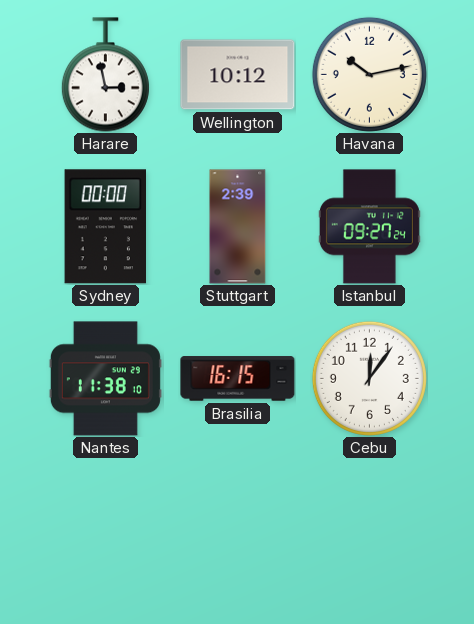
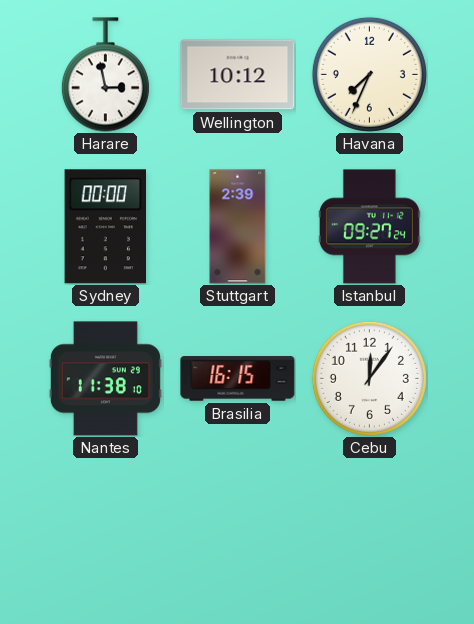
Havana: 10:13 -> 7:34 (369, 74)
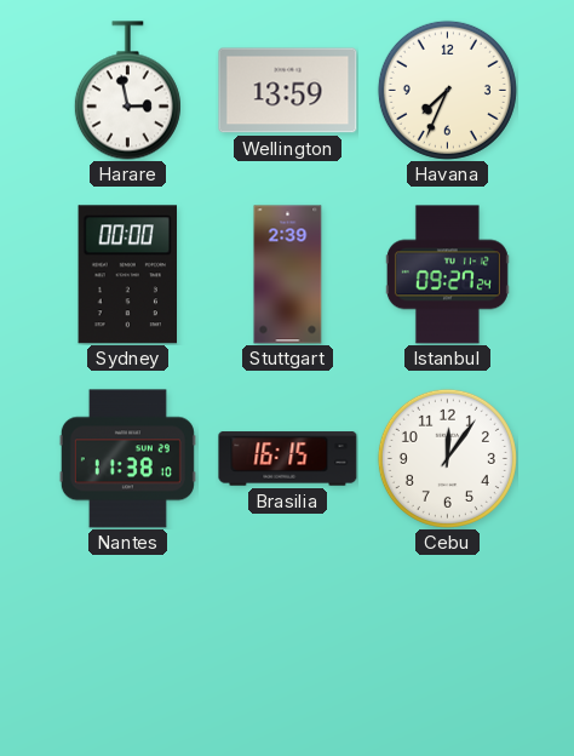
Wellington: 10:12 -> 13:59 (288, 91)
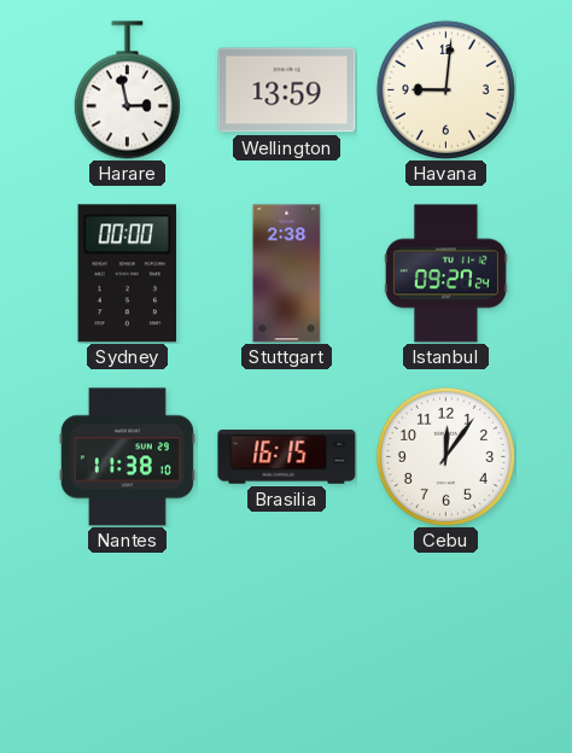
Havana: 7:34 -> 9:01 (445, 89)
Stuttgart: 2:39 -> 2:38 (287, 274)
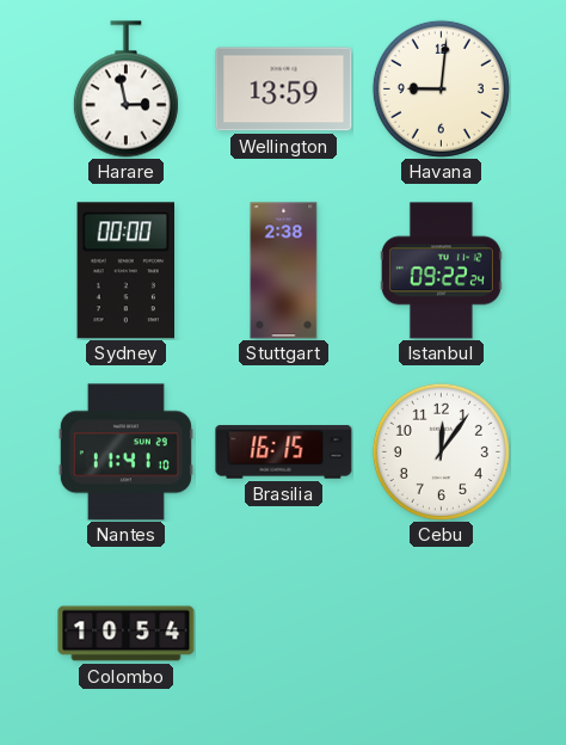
Istanbul: 09:27 -> 09:22 (441, 271)
Nantes: 11:38 -> 11:41 (125, 452)
Colombo: none -> 10:54 (127, 634)
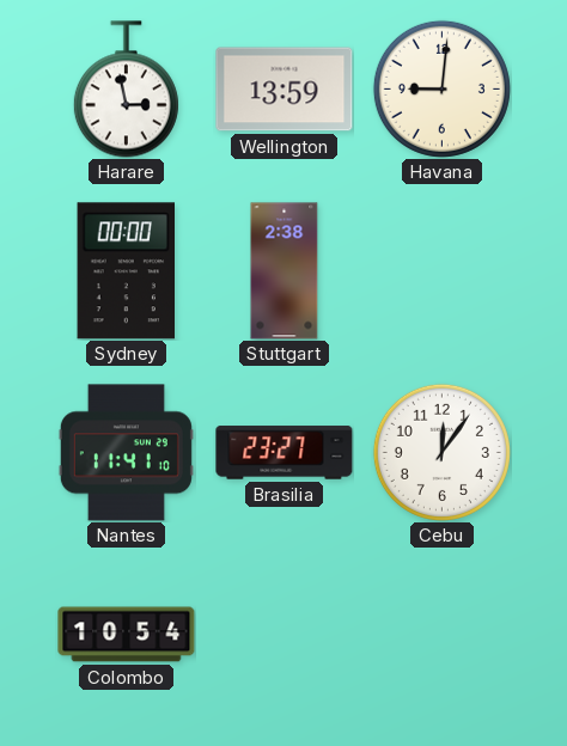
Istanbul: 09:22 -> none (441, 271)
Brasilia: 16:15 -> 23:27 (285, 453)
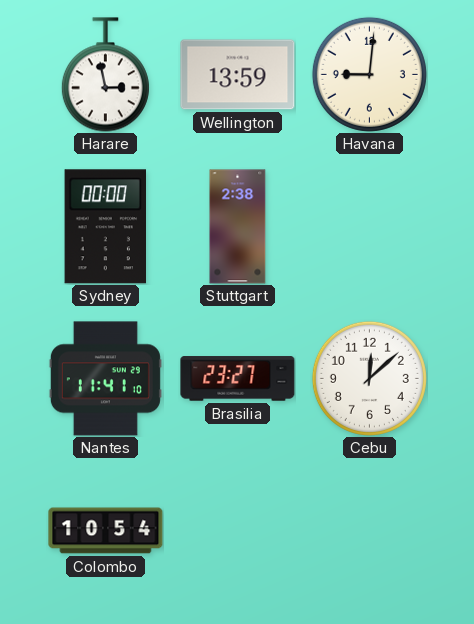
Cebu: 12:06 -> 12:08 (369, 378)
